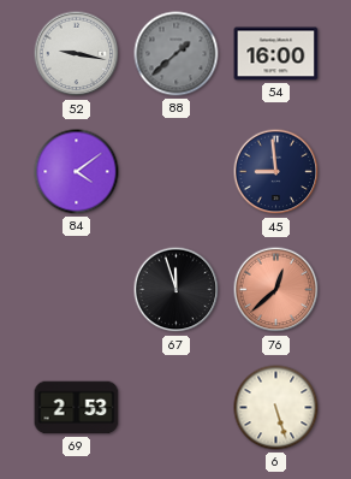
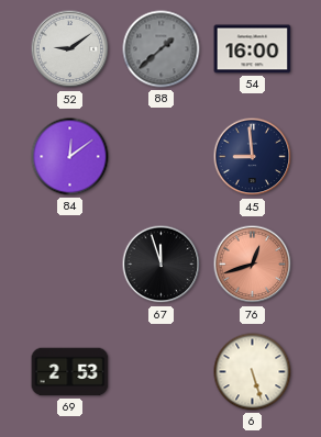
52: 9:17 -> 9:09 (70, 49)
84: 4:09 -> 12:09 (70, 157)
76: 12:38 -> 12:42 (253, 265)
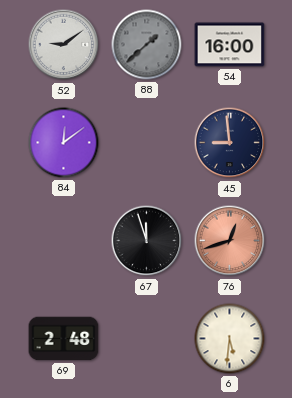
69: 2:53 -> 2:48 (64, 339)
6: 5:27 -> 5:31 (230, 339)
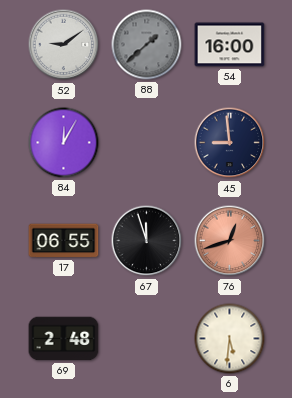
84: 12:09 -> 12:05 (64, 143)
17: none -> 06:55 (64, 241)
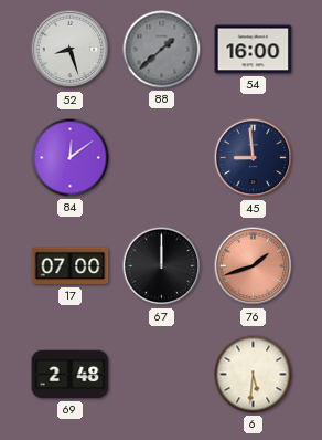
52: 9:09 -> 8:27 (71, 50)
84: 12:05 -> 12:09 (71, 158)
17: 06:55 -> 07:00 (71, 266)
67: 11:57 -> 12:00 (162, 266)
76: 12:42 -> 1:42 (254, 266)
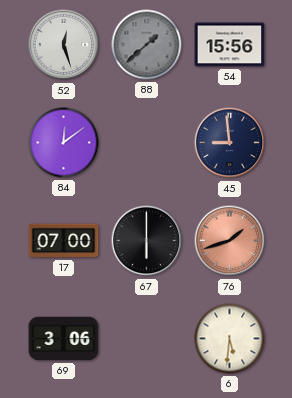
52: 8:27 -> 12:27 (64, 45)
54: 16:00 -> 15:56 (230, 45)
67: 12:00 -> 6:00 (147, 241)
69: 2:48 -> 3:06 (64, 339)
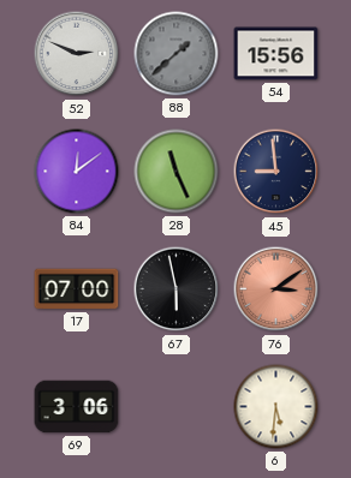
52: 12:27 -> 2:49 (77, 54)
28: none -> 11:26 (177, 172)
67: 6:00 -> 5:58 (177, 289)
76: 1:42 -> 3:09 (276, 289)
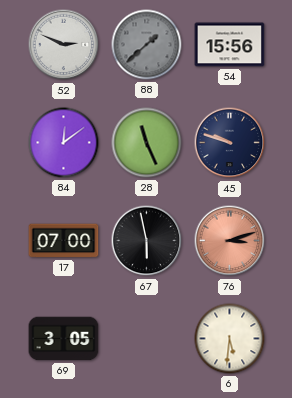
45: 8:59 -> 9:48 (230, 143)
76: 3:09 -> 3:12 (230, 241)
69: 3:06 -> 3:05 (64, 339)
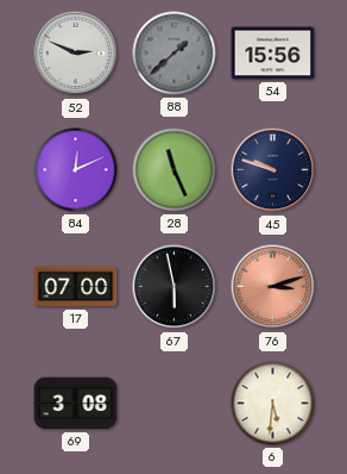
84: 12:09 -> 12:11 (76, 170)
69: 3:05 -> 3:08 (76, 404)
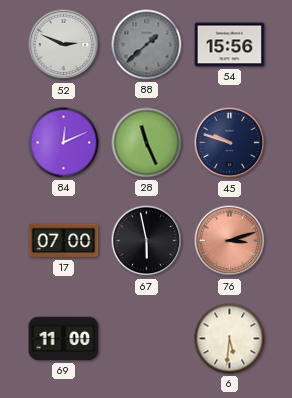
69: 3:08 -> 11:00 (64, 339)
